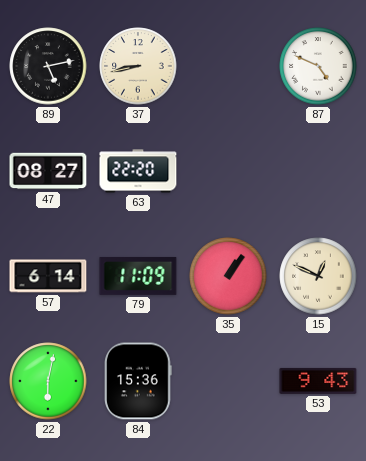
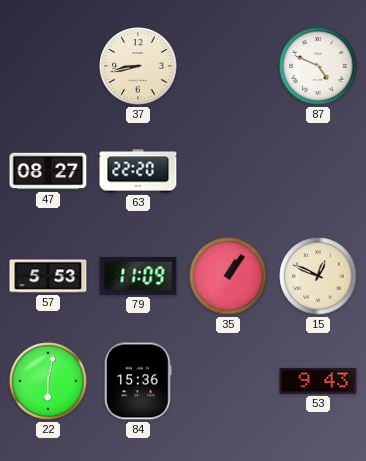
89: 5:13 -> none (48, 66)
57: 6:14 -> 5:53 (48, 276)
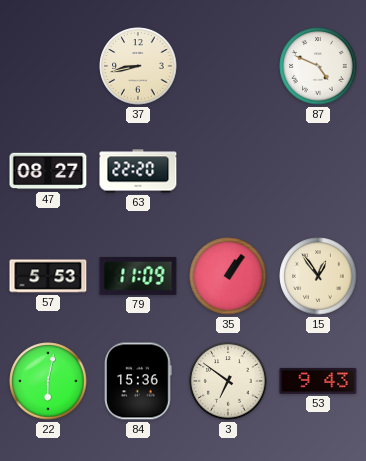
15: 12:49 -> 12:54 (318, 276)
3: none -> 6:51 (228, 381)
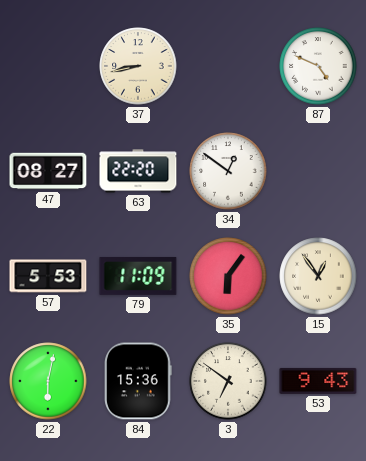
34: none -> 12:51 (228, 171)
35: 1:06 -> 6:06 (228, 276)
